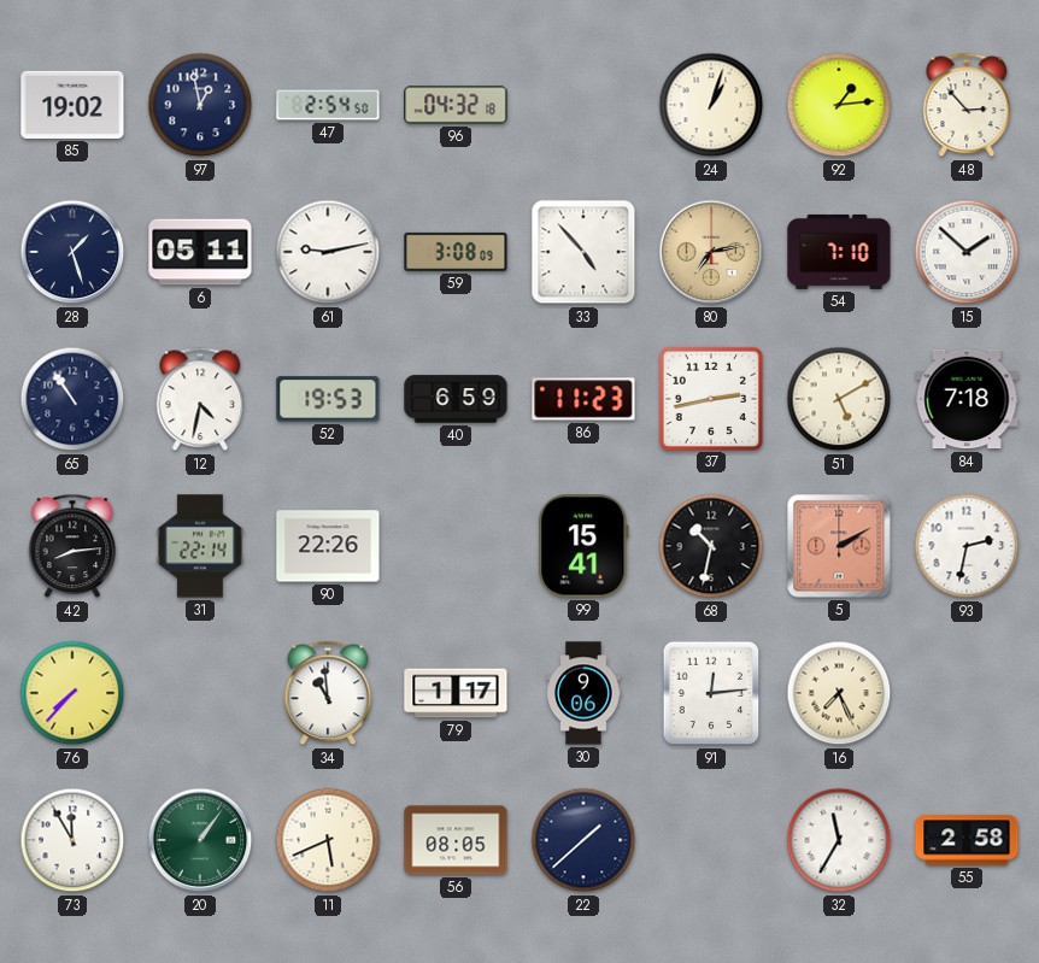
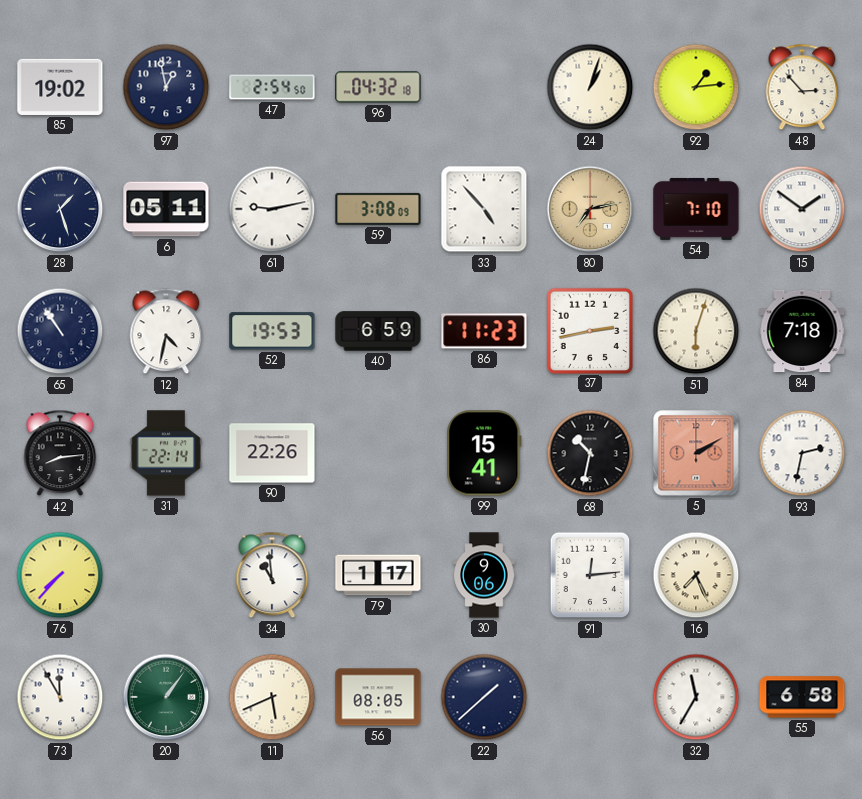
15: 1:52 -> 1:51 (802, 209)
51: 5:10 -> 6:03 (696, 331)
55: 2:58 -> 6:58 (802, 697)
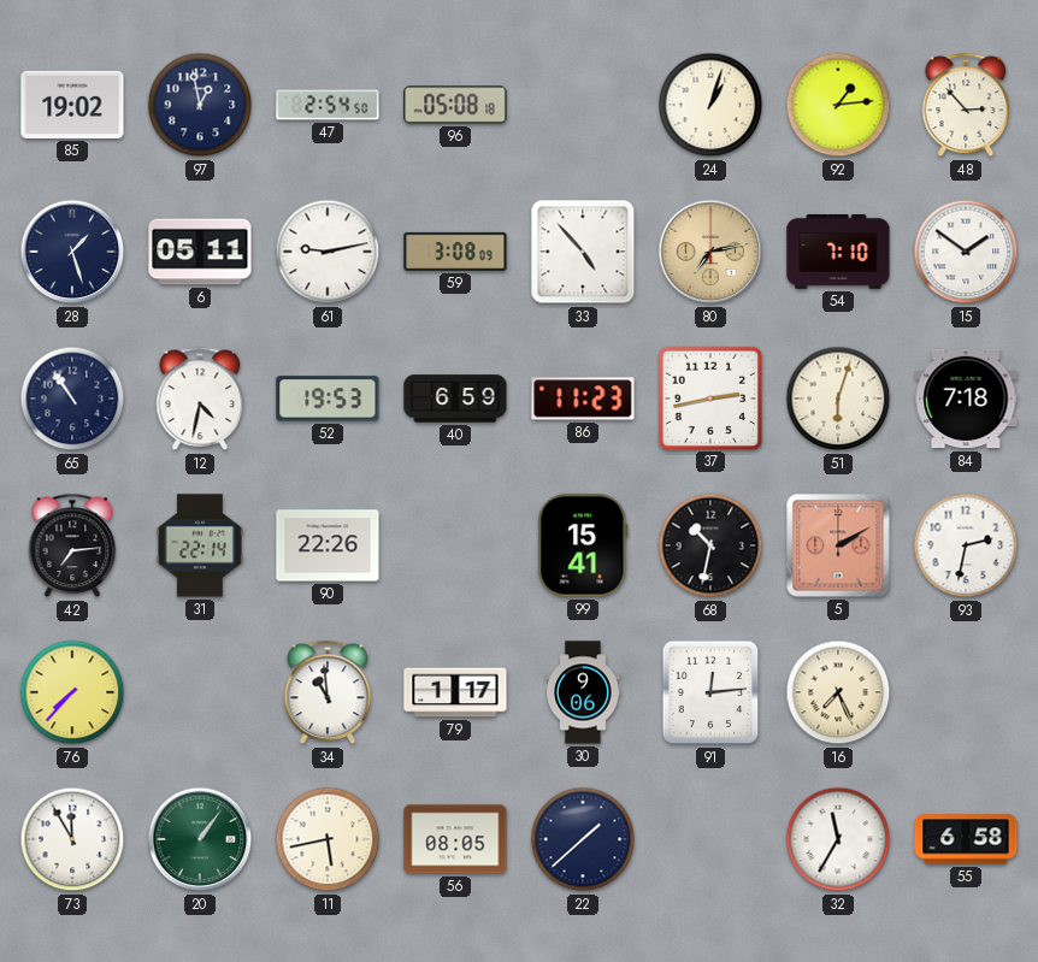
96: 04:32 -> 05:08 (455, 105)
42: 8:14 -> 7:14 (72, 545)
11: 5:41 -> 5:43 (328, 839)
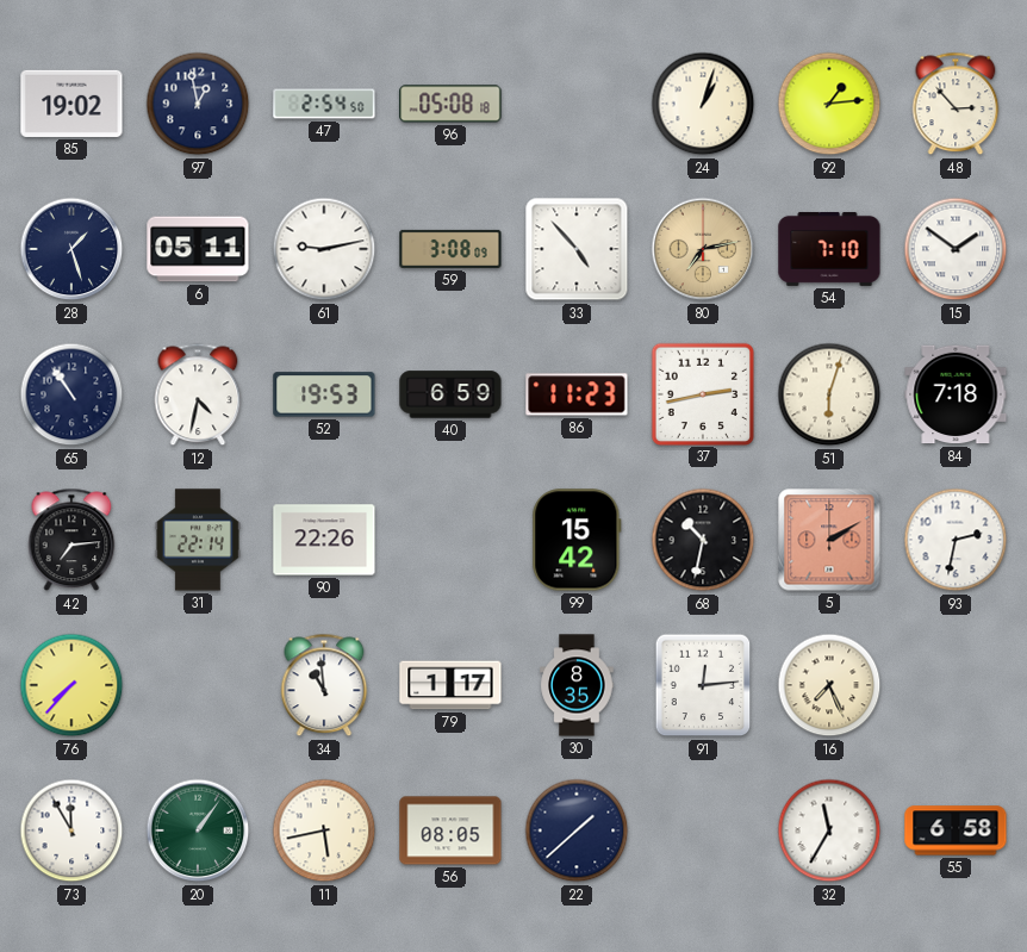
99: 15:41 -> 15:42 (577, 540)
30: 9:06 -> 8:35 (577, 685)
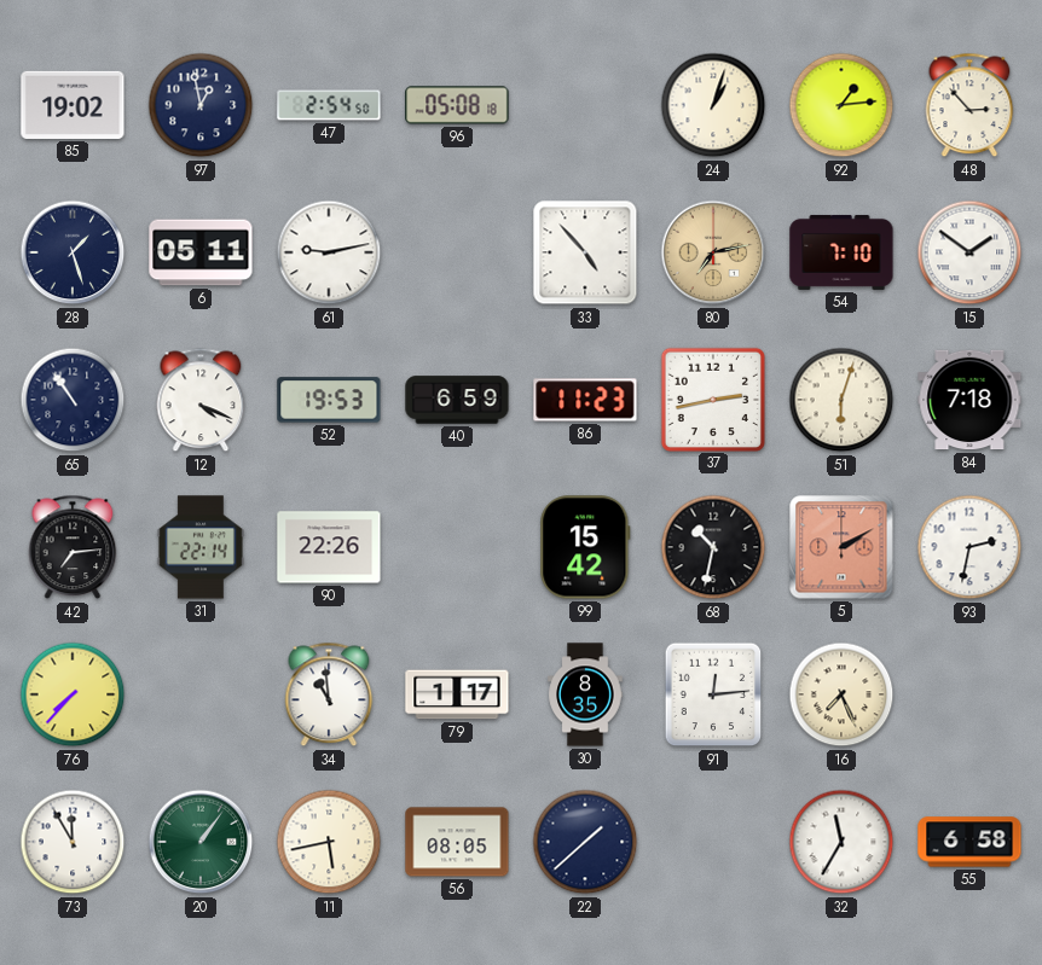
59: 3:08 -> none (450, 249)
12: 4:32 -> 4:19 (201, 400)
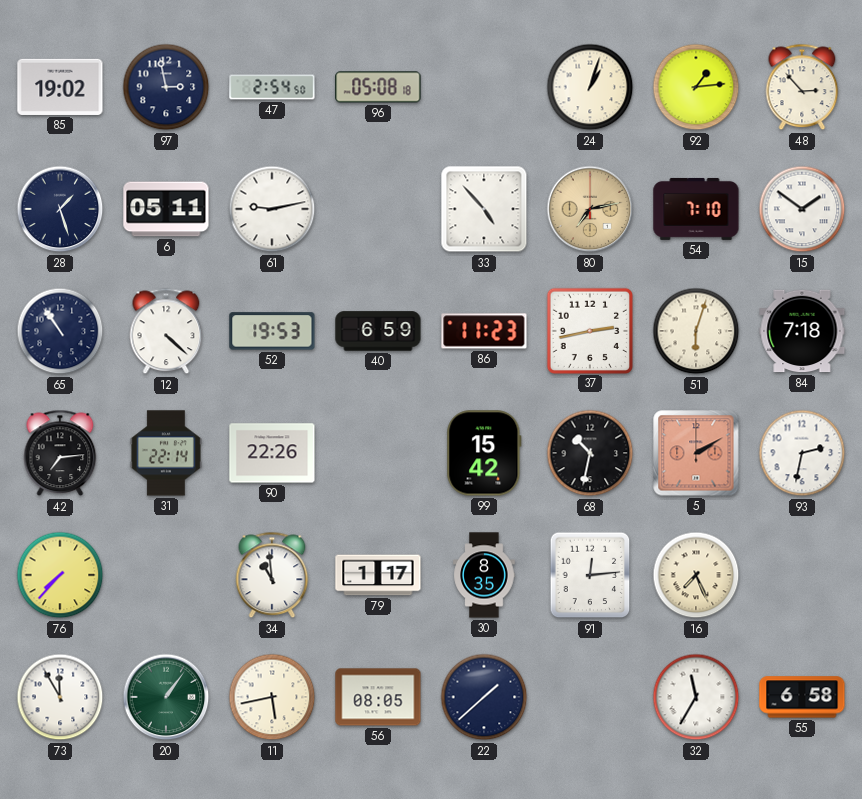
97: 12:58 -> 2:58 (166, 87)
12: 4:19 -> 4:22 (166, 331)
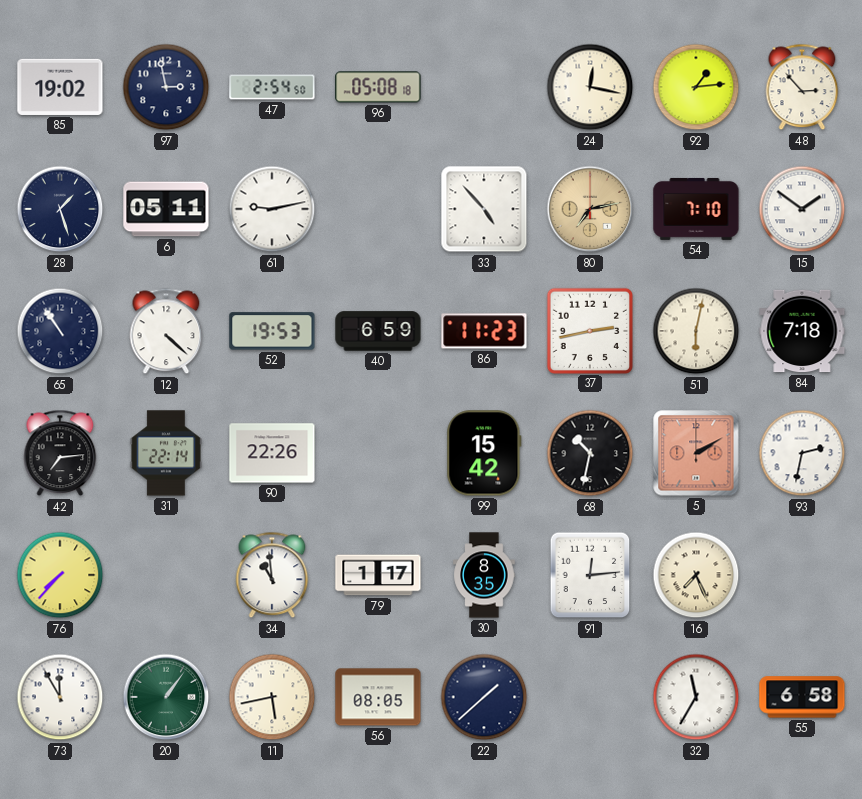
24: 1:03 -> 12:17 (590, 87)
51: 6:03 -> 6:02 (696, 331)
